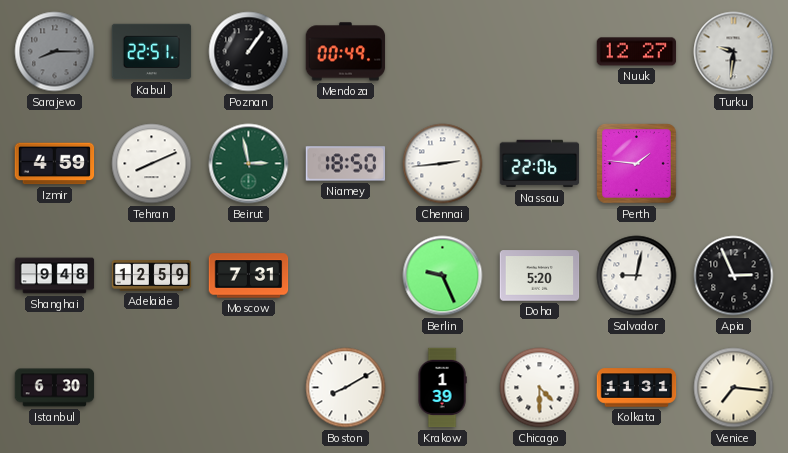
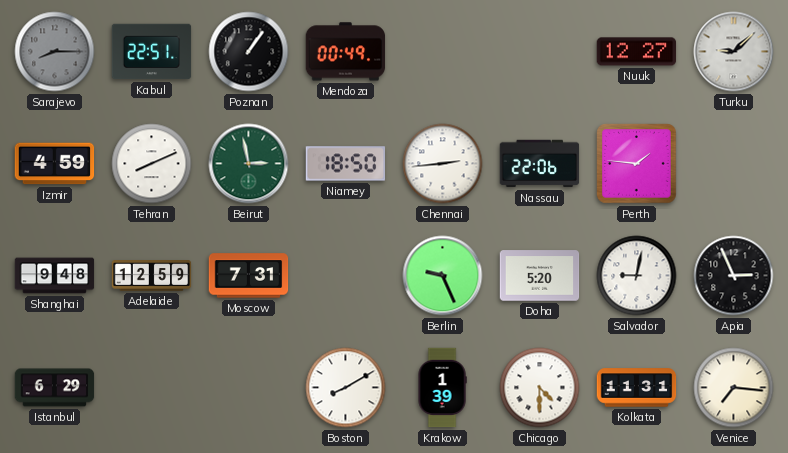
Turku: 9:31 -> 9:08 (734, 52)
Istanbul: 6:30 -> 6:29 (55, 388)
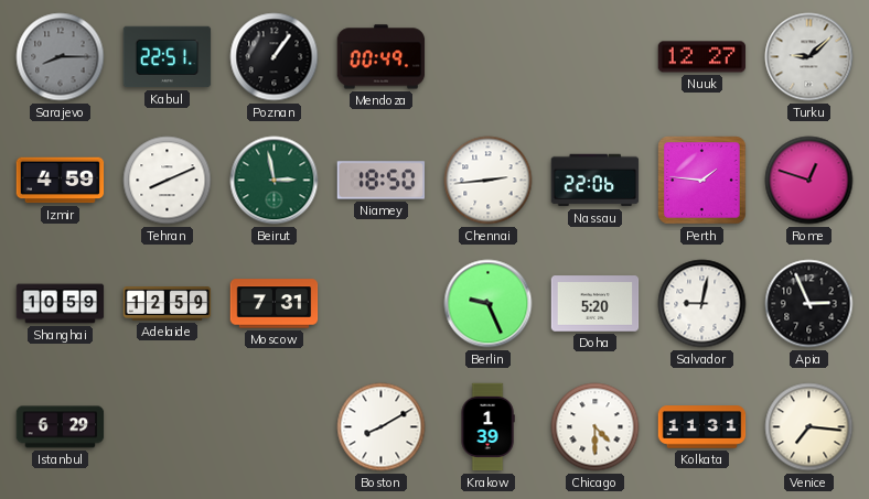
Rome: none -> 12:48 (809, 181)
Shanghai: 9:48 -> 10:59 (61, 304)
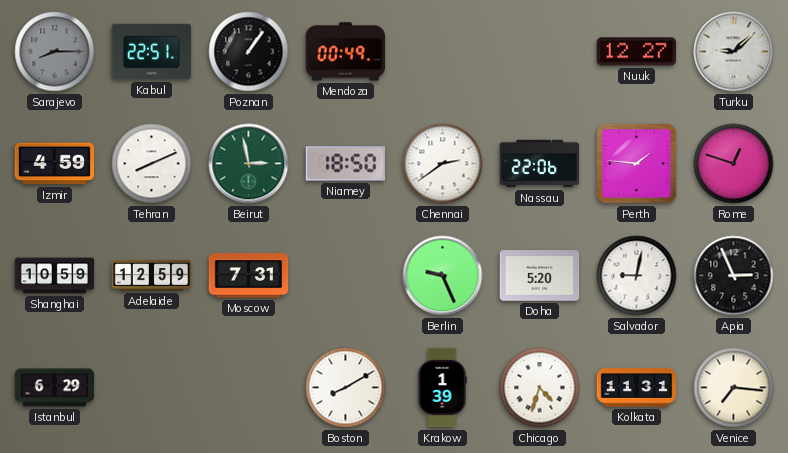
Chennai: 2:44 -> 2:39 (443, 164)
Chicago: 4:30 -> 4:33 (540, 388)
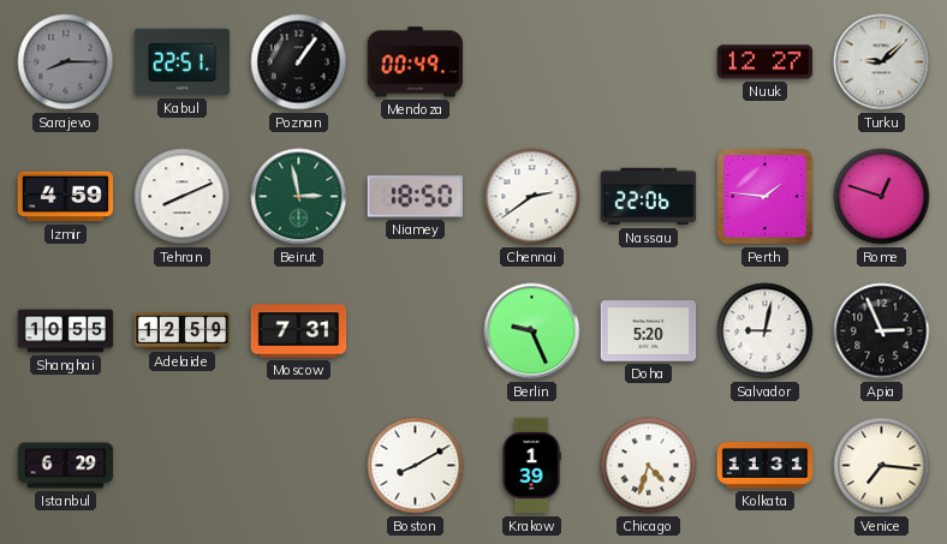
Shanghai: 10:59 -> 10:55 (66, 331)
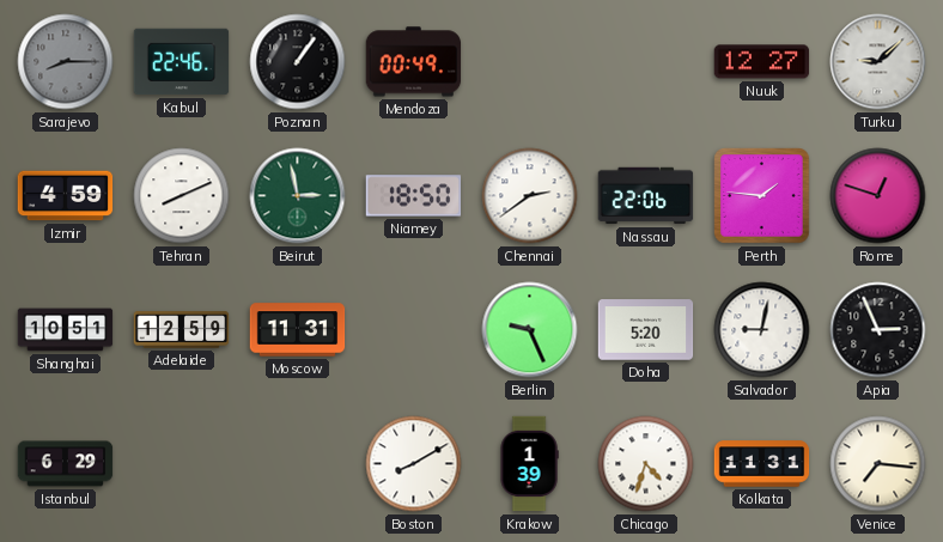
Kabul: 22:51 -> 22:46 (182, 62)
Shanghai: 10:55 -> 10:51 (66, 330)
Moscow: 7:31 -> 11:31 (298, 330)
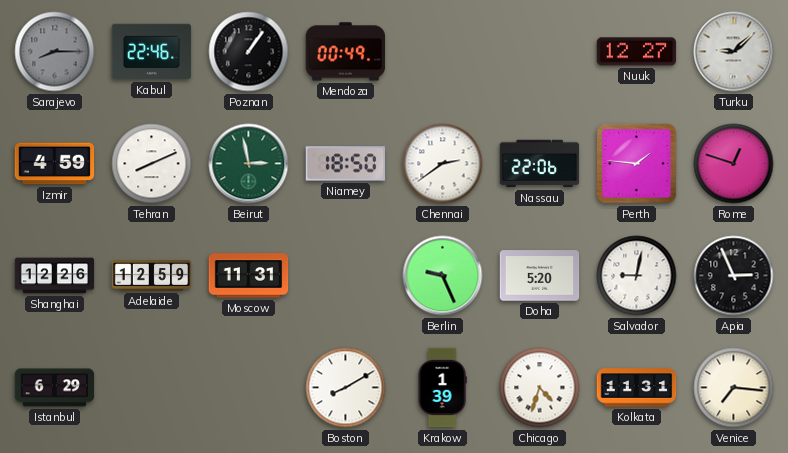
Shanghai: 10:51 -> 12:26 (55, 276)
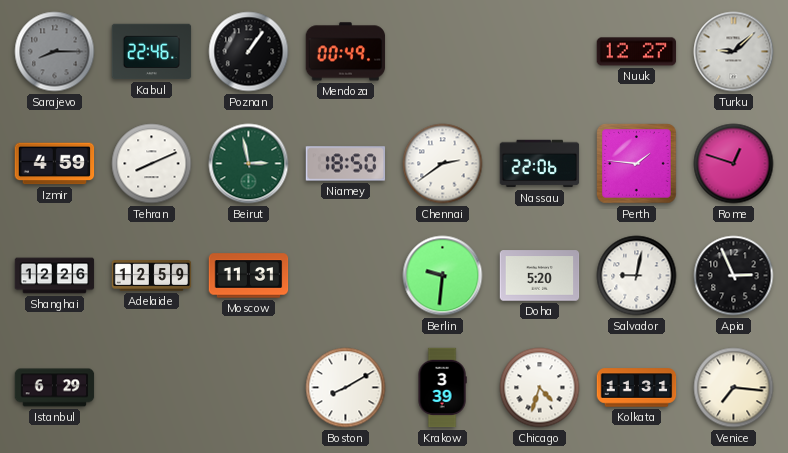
Berlin: 9:26 -> 9:31 (443, 276)
Krakow: 1:39 -> 3:39 (442, 388)
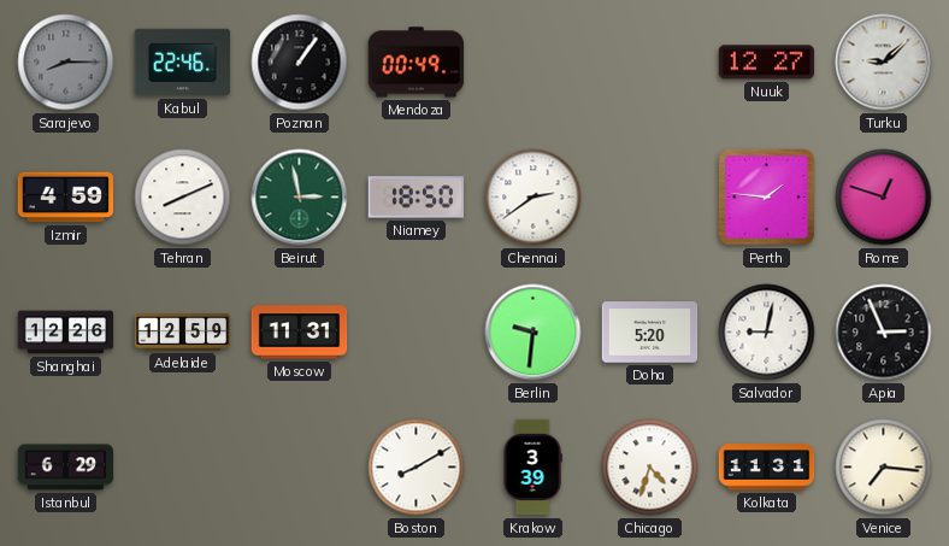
Nassau: 22:06 -> none (540, 164)
